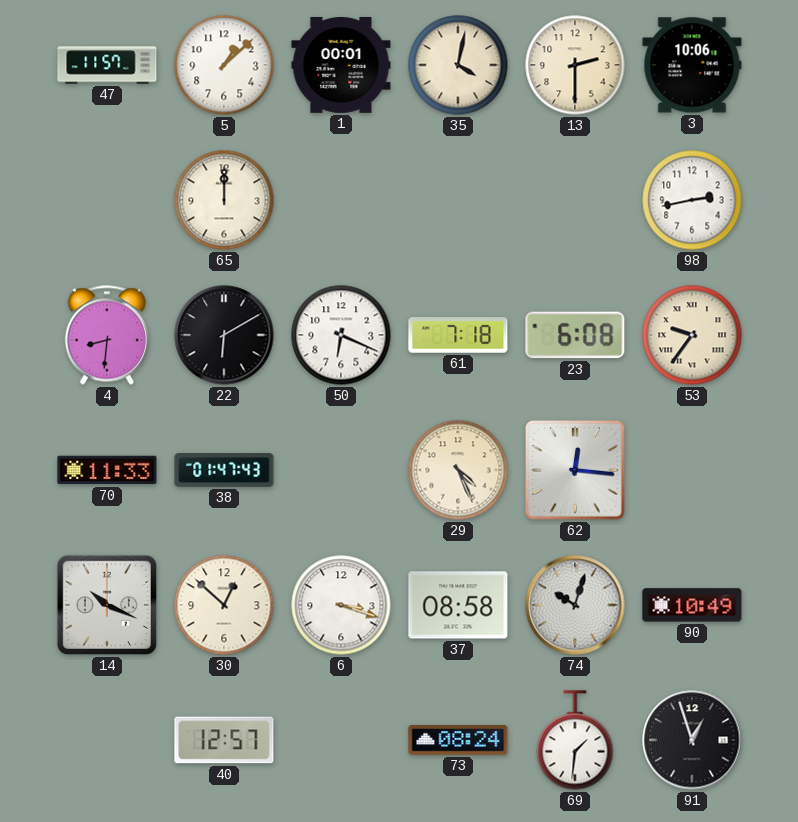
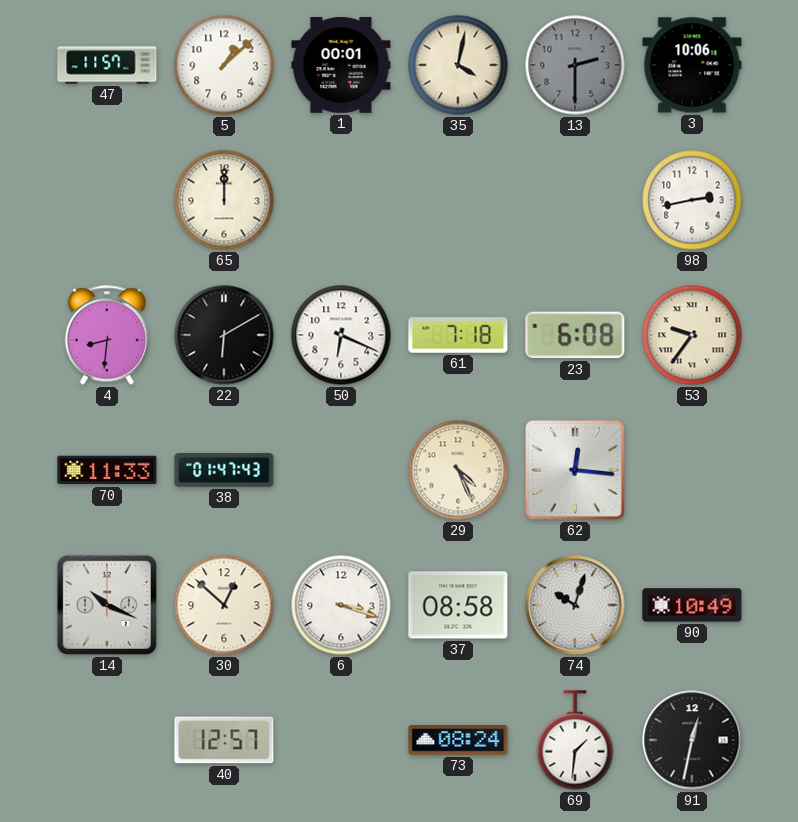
13 dial: cream -> grey (575, 65)
91: 12:57 -> 12:32 (692, 740)
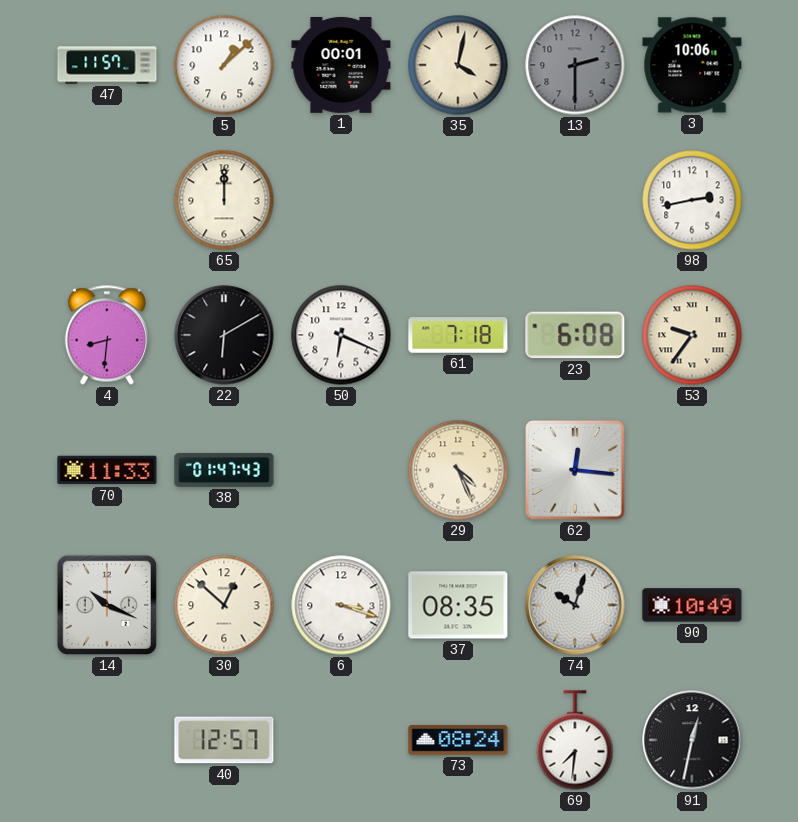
37: 08:58 -> 08:35 (458, 605)
69: 1:31 -> 7:31 (575, 740)
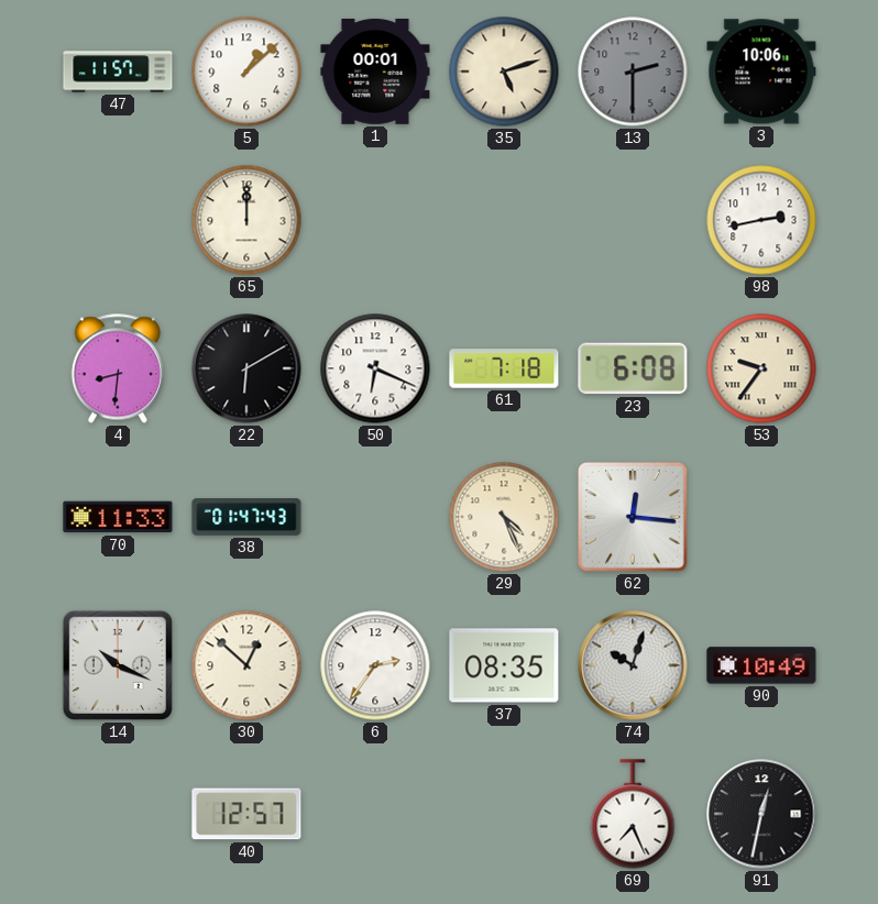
35: 4:02 -> 5:12 (504, 71)
6: 3:18 -> 2:36 (375, 665)
73: 08:24 -> none (458, 740)
69: 7:31 -> 7:26 (633, 814)
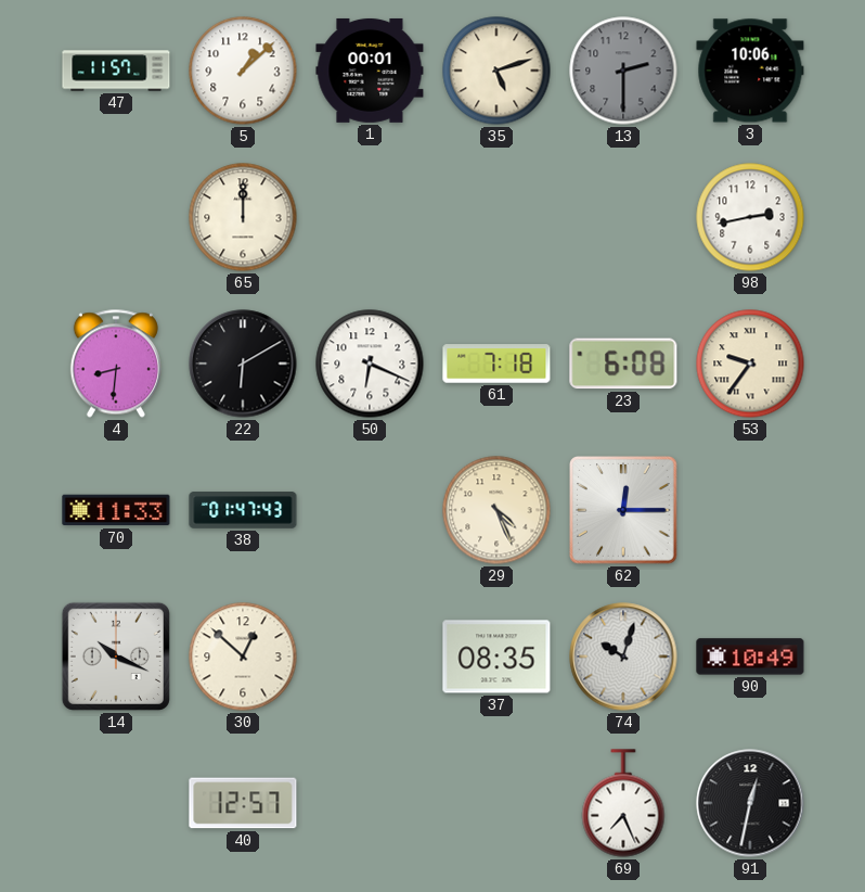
62: 12:16 -> 12:15 (624, 511)
6: 2:36 -> none (375, 665)
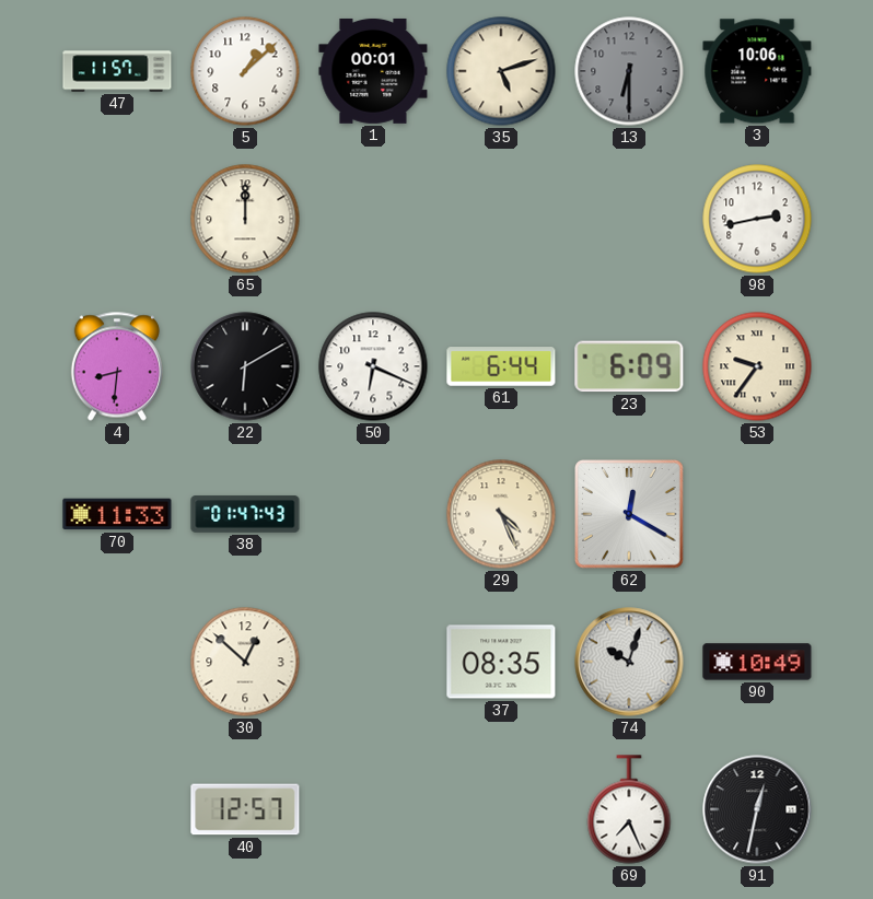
13: 2:30 -> 6:30 (629, 71)
61: 7:18 -> 6:44 (501, 366)
23: 6:08 -> 6:09 (629, 366)
62: 12:15 -> 12:20 (630, 515)
14: 10:19 -> none (116, 657)
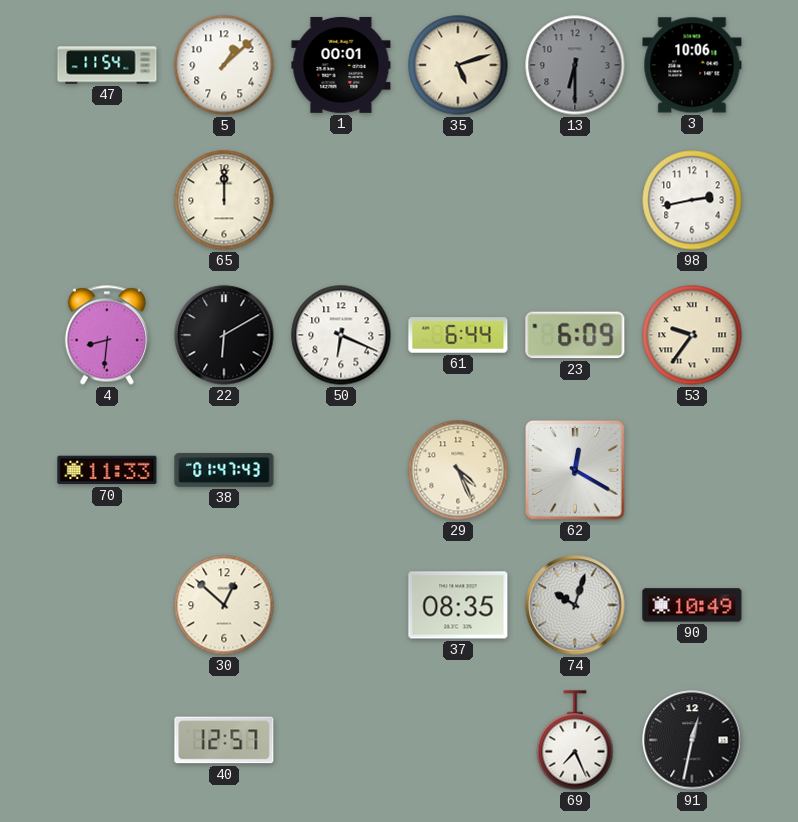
47: 11:57 -> 11:54 (107, 65)
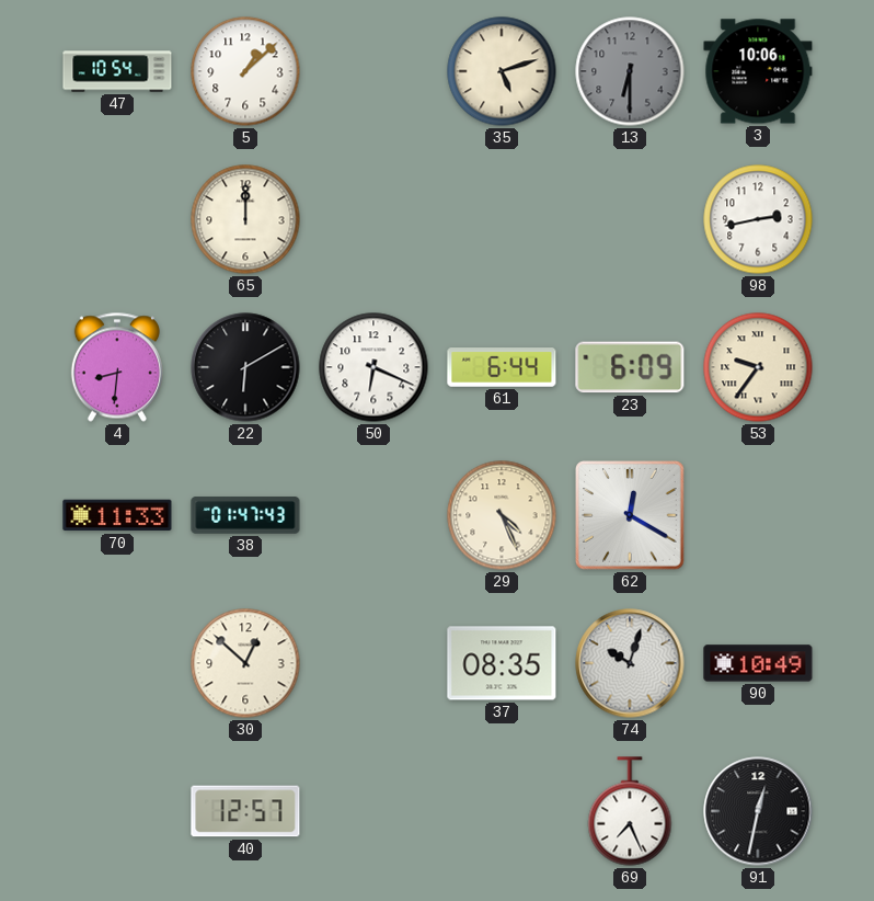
47: 11:54 -> 10:54 (117, 71)
1: 00:01 -> none (341, 65)
